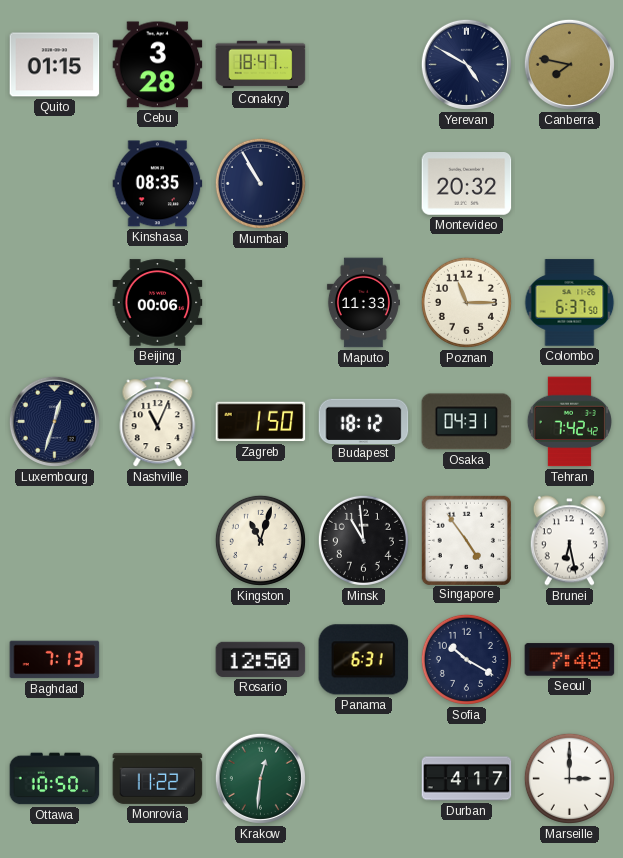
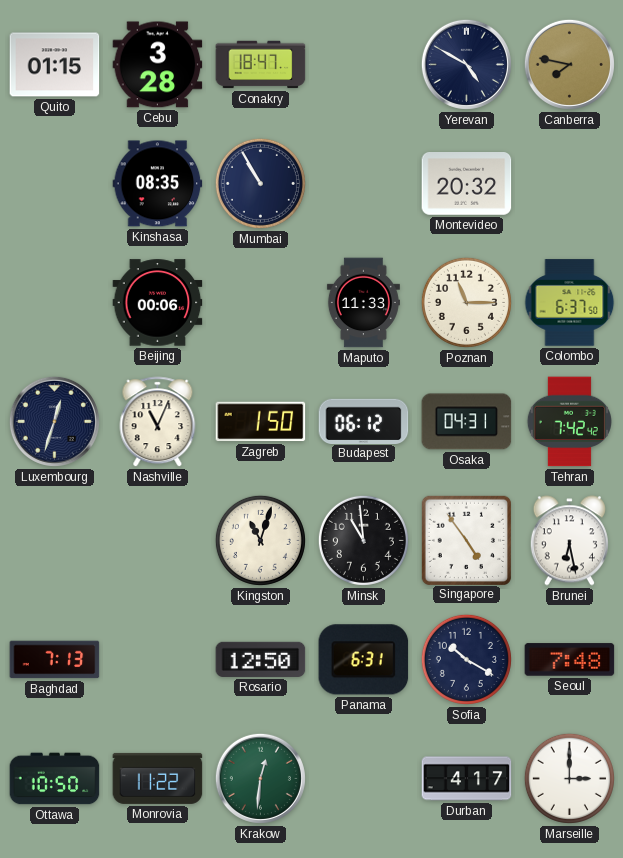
Budapest: 18:12 -> 06:12 (364, 421)
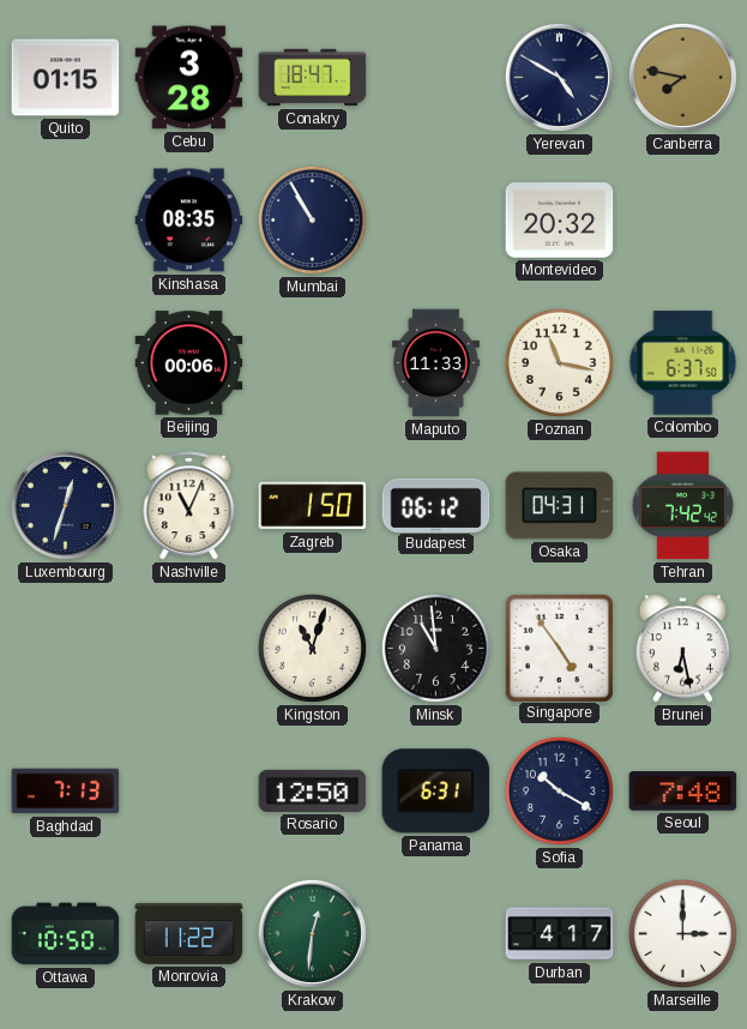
Poznan: 11:15 -> 11:17 (559, 362)
